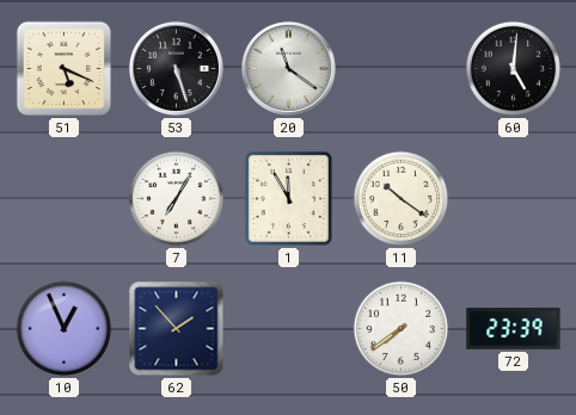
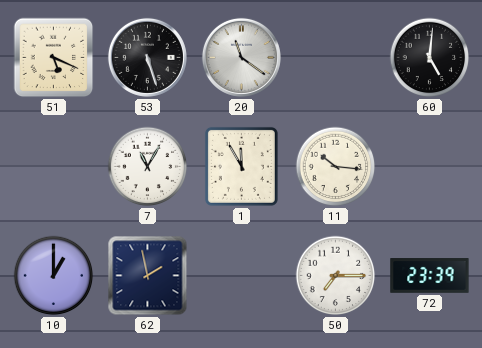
7: 7:05 -> 11:05 (148, 167)
11: 10:21 -> 10:16 (336, 167)
10: 12:56 -> 1:00 (54, 276)
62: 1:53 -> 1:58 (148, 276)
50: 7:39 -> 7:15 (336, 276)
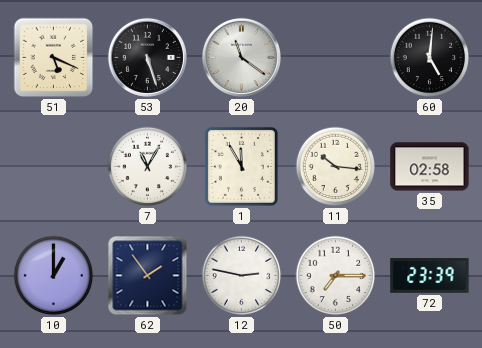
35: none -> 02:58 (430, 167)
62: 1:58 -> 1:54 (148, 276)
12: none -> 2:47 (242, 276)
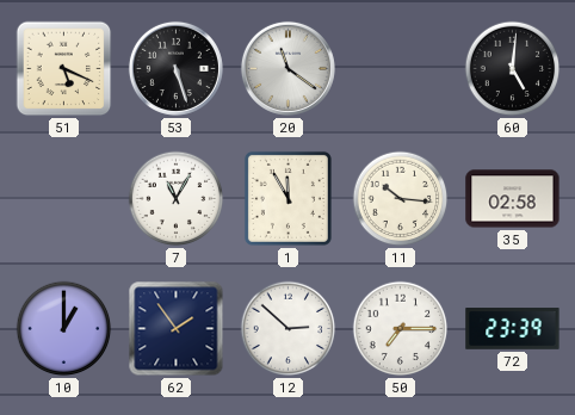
12: 2:47 -> 2:52 (289, 329)
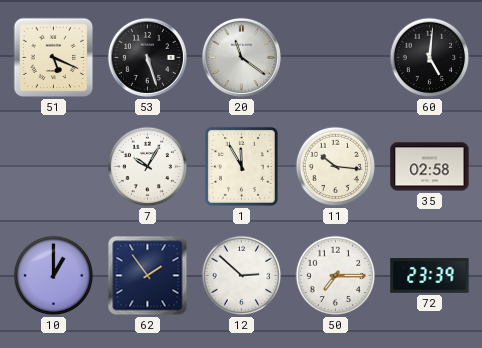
7: 11:05 -> 10:05 (148, 167)
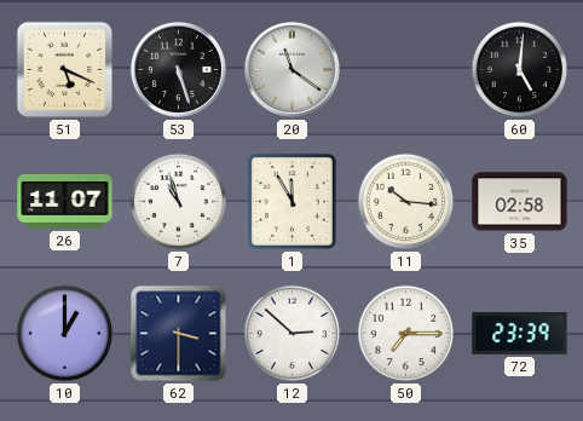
26: none -> 11:07 (65, 201)
7: 10:05 -> 10:57 (179, 202)
62: 1:54 -> 3:30 (179, 334)
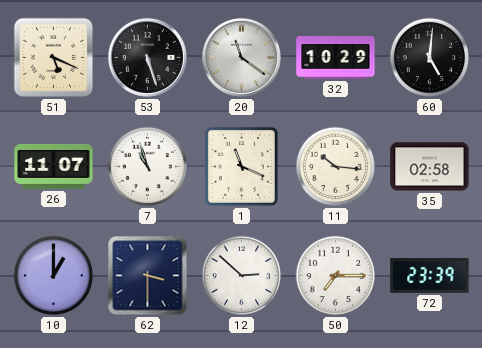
32: none -> 10:29 (336, 58)
1: 11:55 -> 11:19 (241, 166)
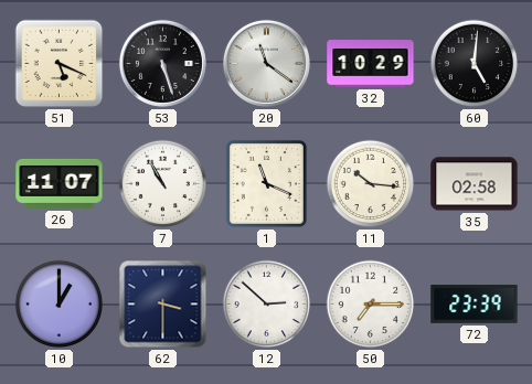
7: 10:57 -> 10:55 (163, 184)
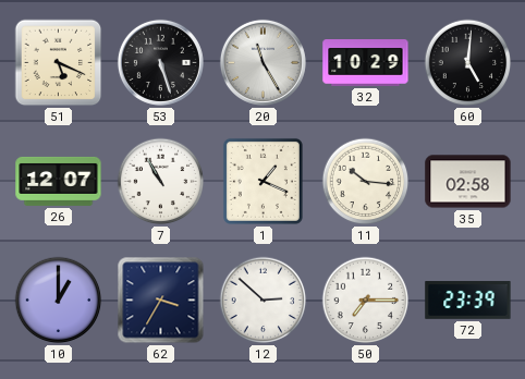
20: 11:21 -> 11:25 (262, 62)
26: 11:07 -> 12:07 (59, 181)
1: 11:19 -> 1:19 (262, 181)
62: 3:30 -> 3:35 (161, 301)
